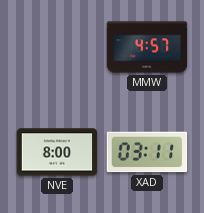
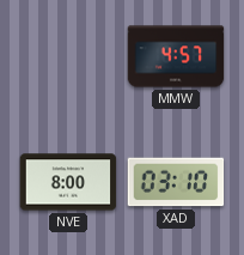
XAD: 03:11 -> 03:10 (176, 182)
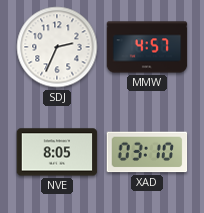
SDJ: none -> 2:34 (57, 47)
NVE: 8:00 -> 8:05 (57, 152)
